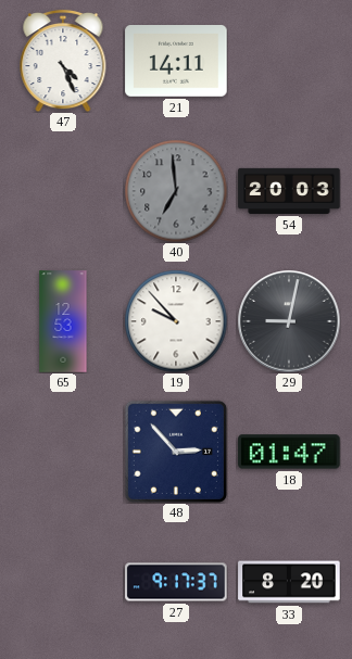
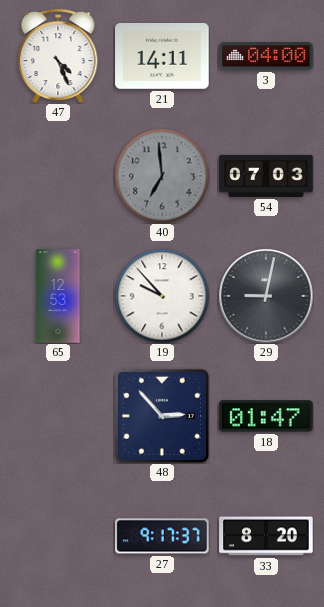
3: none -> 04:00 (266, 56)
54: 20:03 -> 07:03 (266, 176)
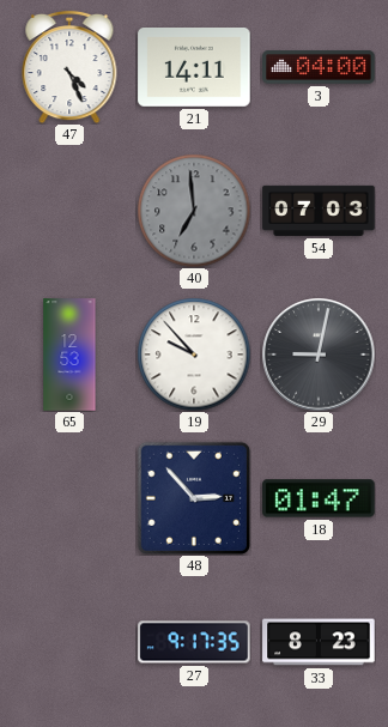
27: 9:17:37 -> 9:17:35 (194, 642)
33: 8:20 -> 8:23 (319, 642)
